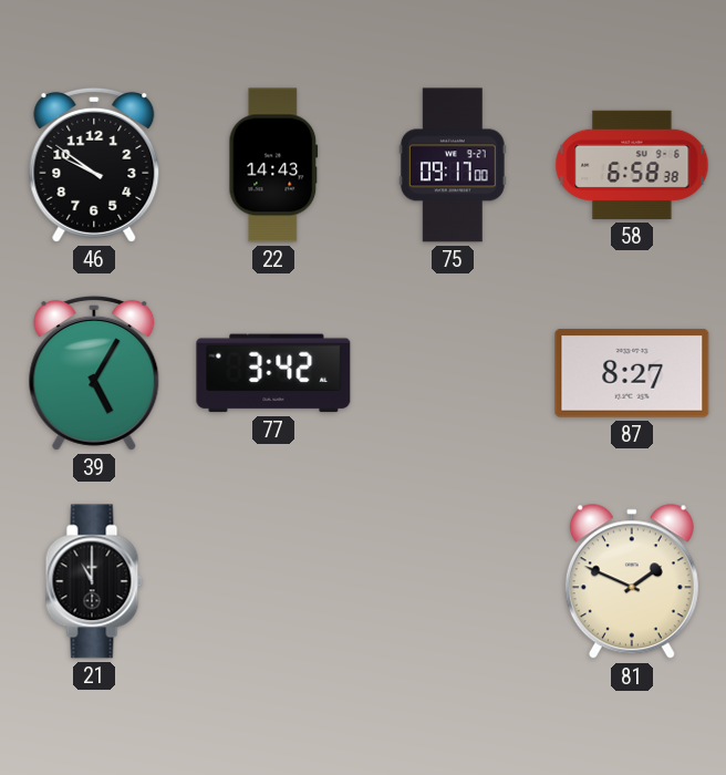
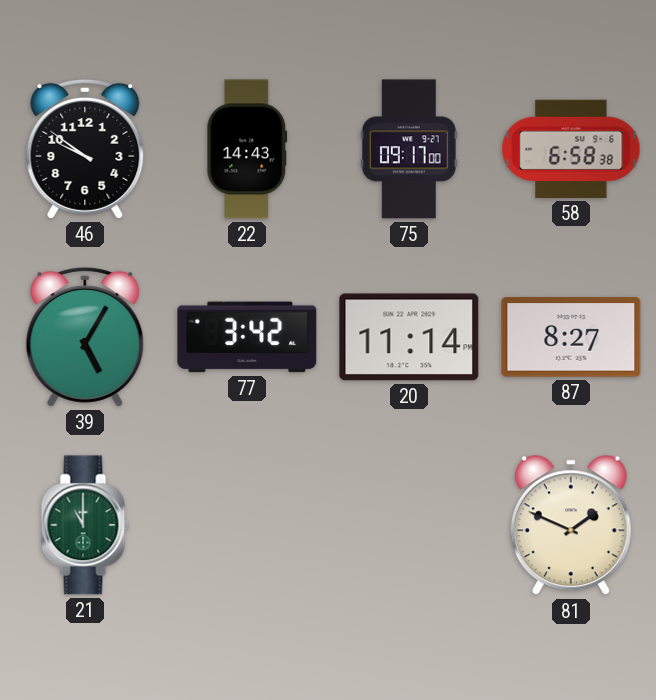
20: none -> 11:14 (409, 337)
21 dial: black -> green (85, 525)
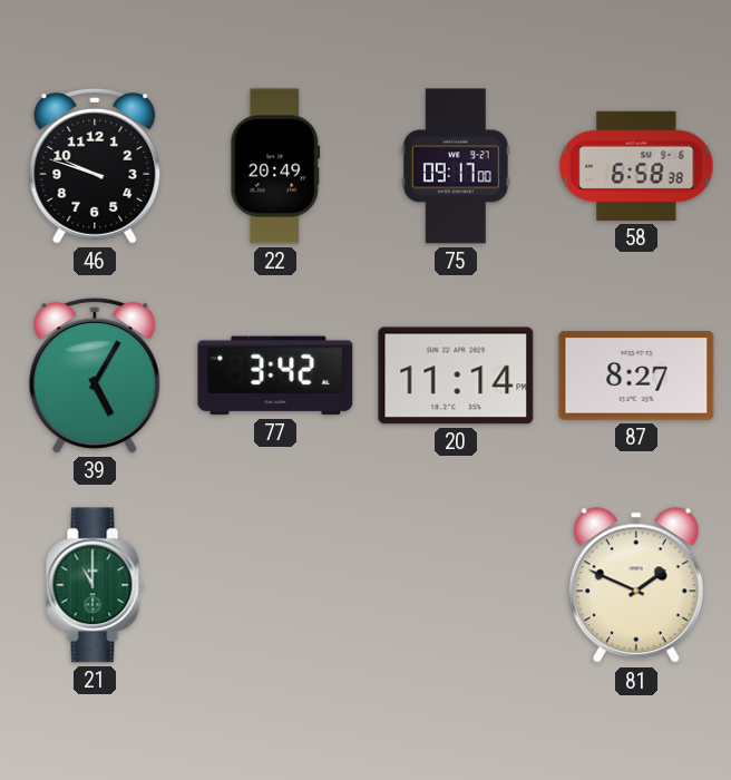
46: 9:51 -> 9:48 (95, 166)
22: 14:43 -> 20:49 (275, 166)
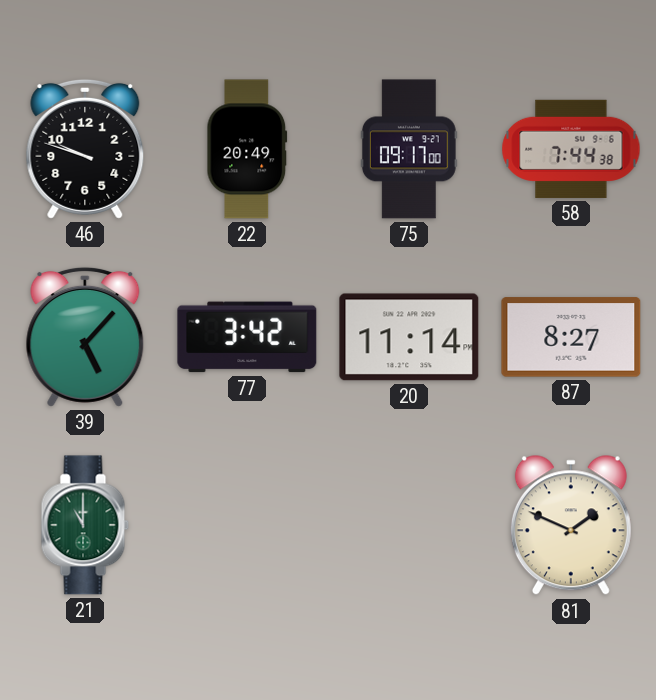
58: 6:58 -> 7:44 (571, 149)
39: 5:05 -> 5:07 (85, 337)
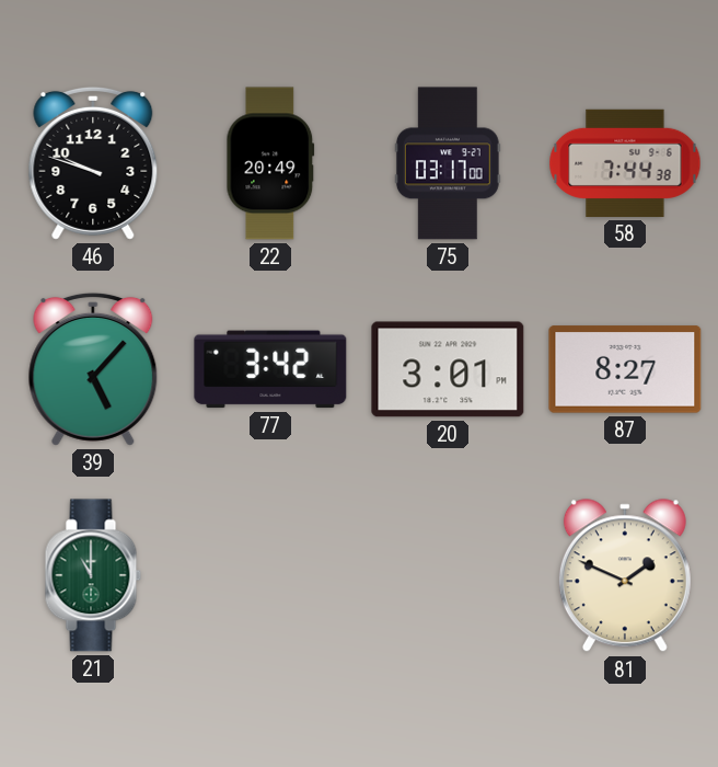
75: 09:17 -> 03:17 (448, 163)
20: 11:14 -> 3:01 (448, 369)
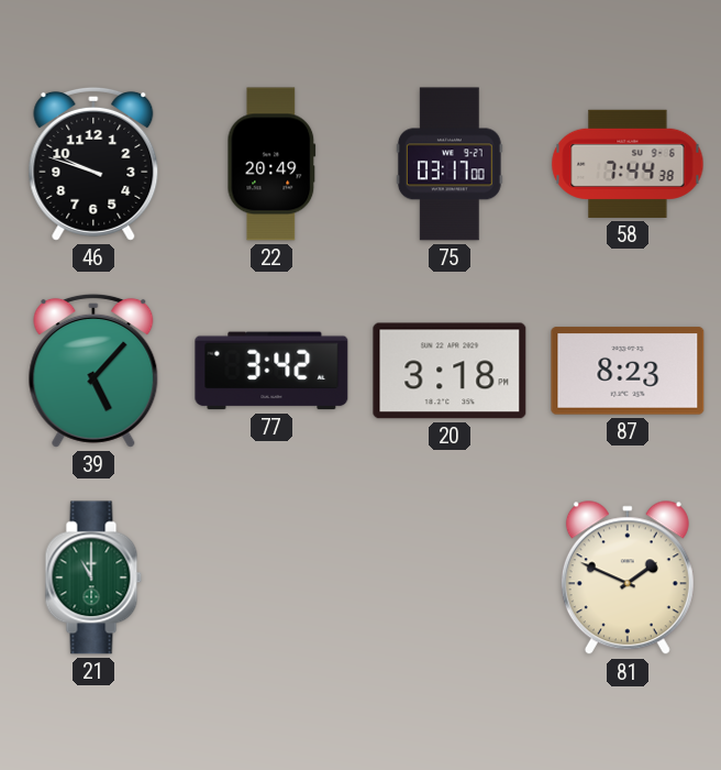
20: 3:01 -> 3:18 (450, 371)
87: 8:27 -> 8:23 (628, 371)
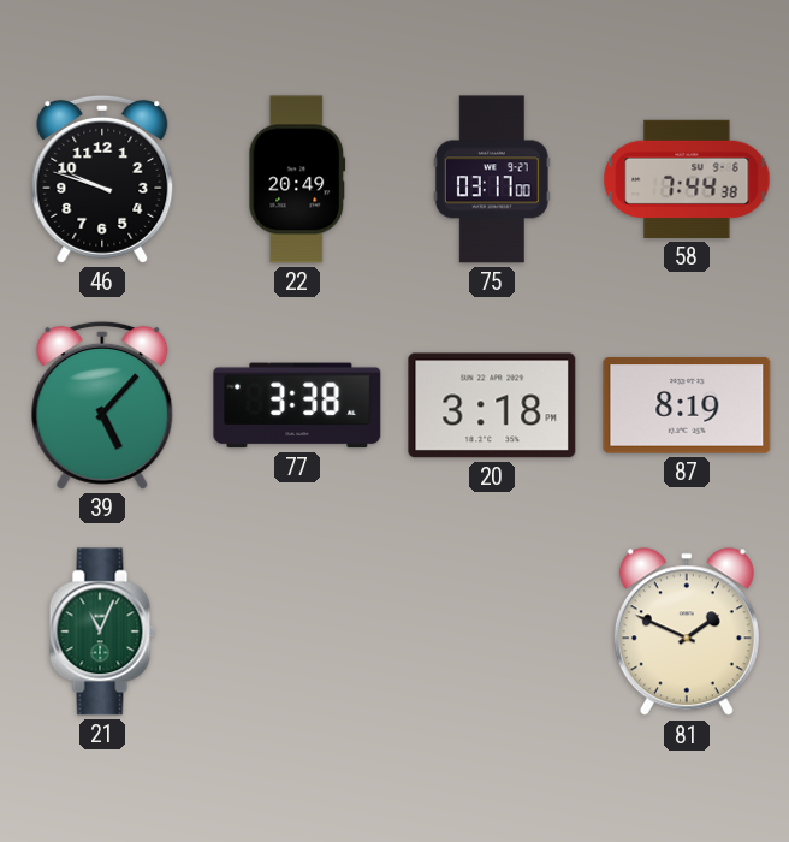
77: 3:42 -> 3:38 (297, 405)
87: 8:23 -> 8:19 (687, 405)
21: 11:00 -> 11:04 (102, 631)
